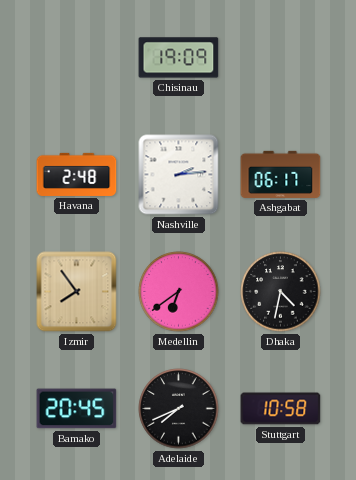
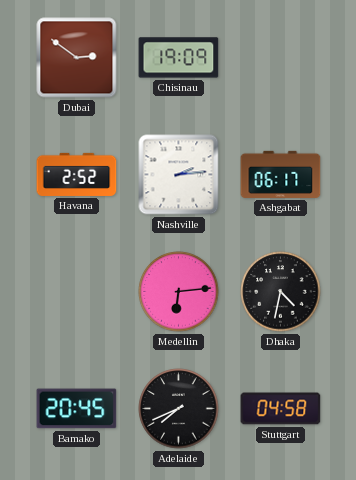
Dubai: none -> 2:51 (77, 58)
Havana: 2:48 -> 2:52 (77, 174)
Izmir: 7:54 -> none (77, 292)
Medellin: 6:39 -> 6:14 (179, 292)
Stuttgart: 10:58 -> 04:58 (281, 409)
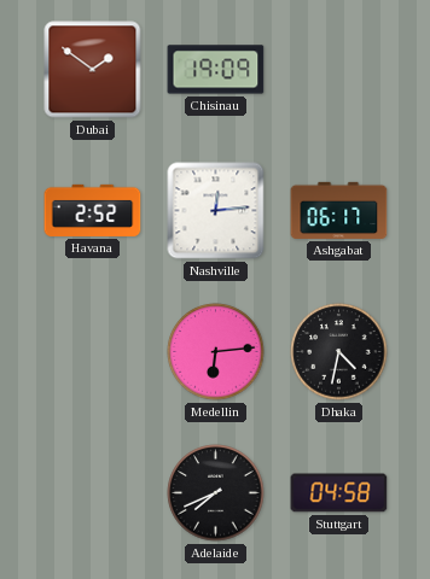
Dubai: 2:51 -> 1:51 (93, 70)
Nashville: 2:14 -> 12:14 (216, 211)
Bamako: 20:45 -> none (77, 409)
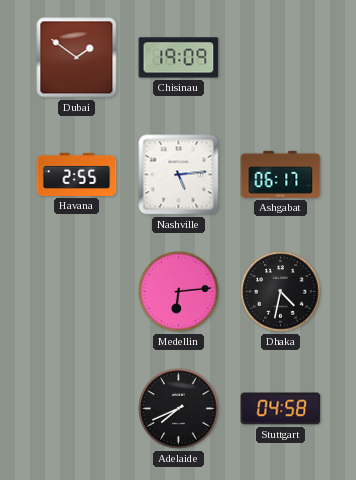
Havana: 2:52 -> 2:55 (77, 174)
Nashville: 12:14 -> 5:14 (179, 175)
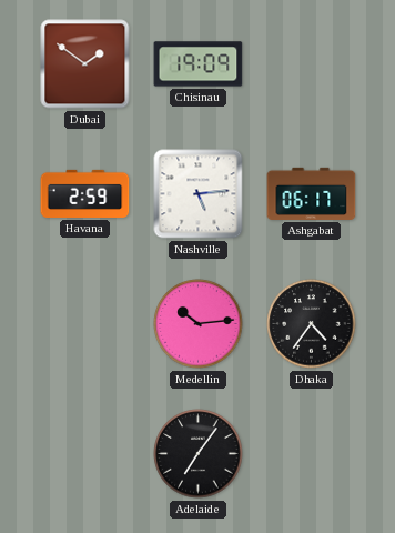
Havana: 2:55 -> 2:59 (85, 193)
Medellin: 6:14 -> 10:14 (199, 324)
Dhaka: 4:32 -> 4:36 (312, 324)
Adelaide: 7:41 -> 7:06 (199, 454)
Stuttgart: 04:58 -> none (281, 409)
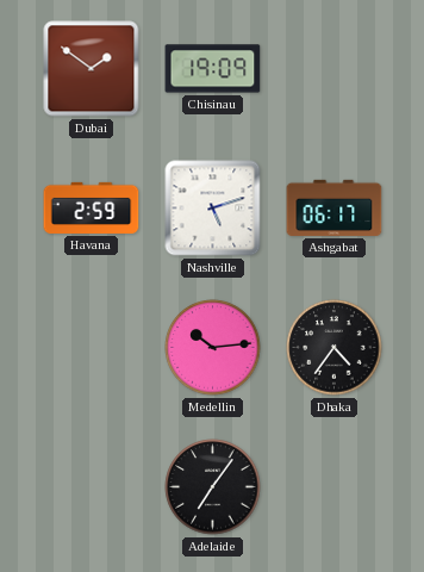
Nashville: 5:14 -> 5:12 (213, 209)
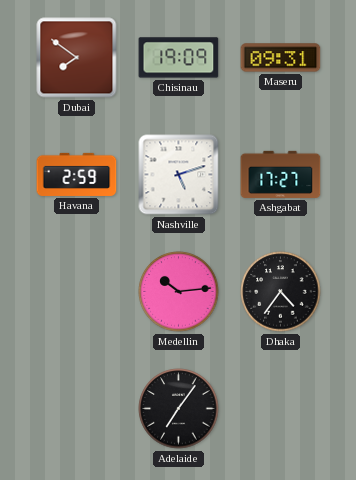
Dubai: 1:51 -> 7:51 (77, 58)
Maseru: none -> 09:31 (281, 58)
Ashgabat: 06:17 -> 17:27 (281, 174)
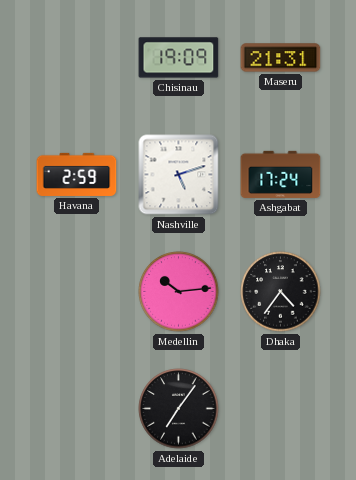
Dubai: 7:51 -> none (77, 58)
Maseru: 09:31 -> 21:31 (281, 58)
Ashgabat: 17:27 -> 17:24 (281, 174)
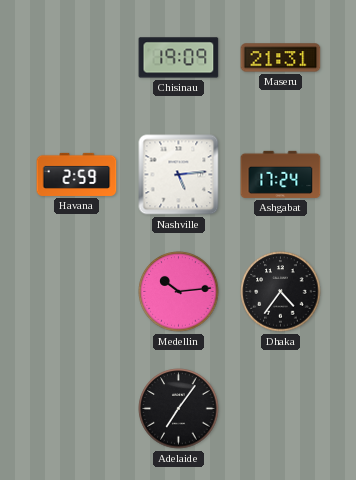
Nashville: 5:12 -> 5:14 (179, 175)
